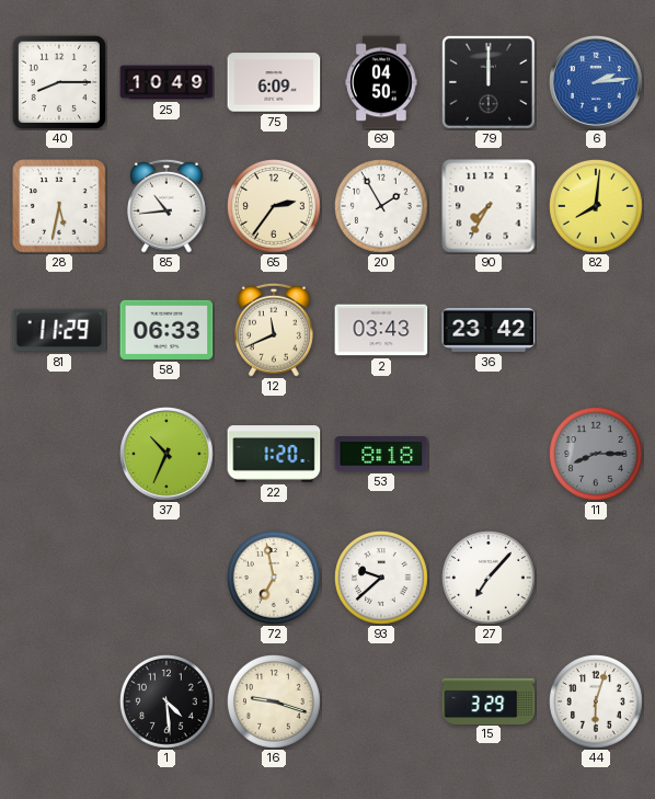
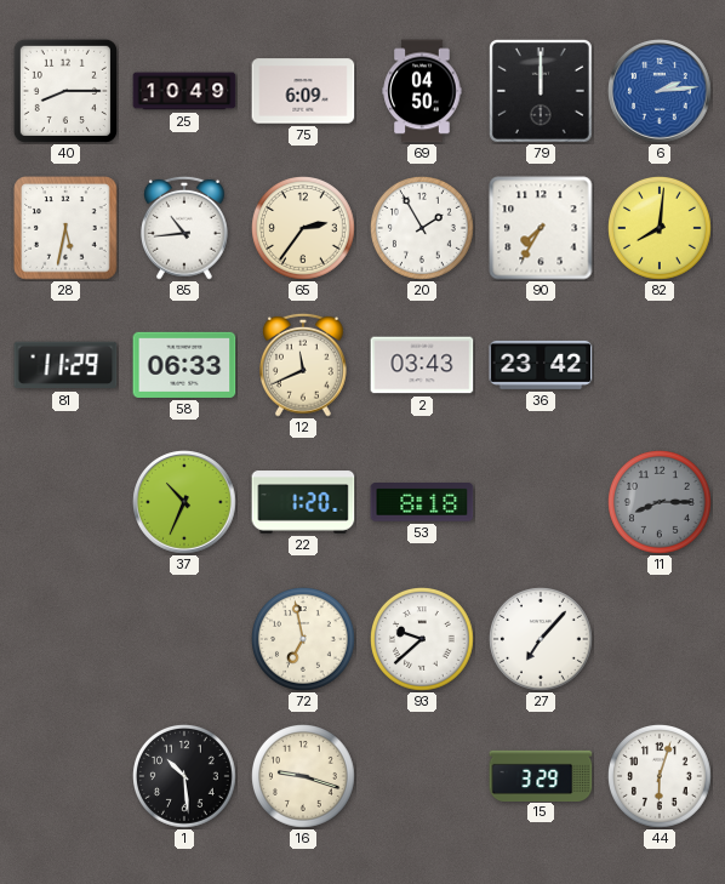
1: 4:29 -> 10:29 (185, 777)
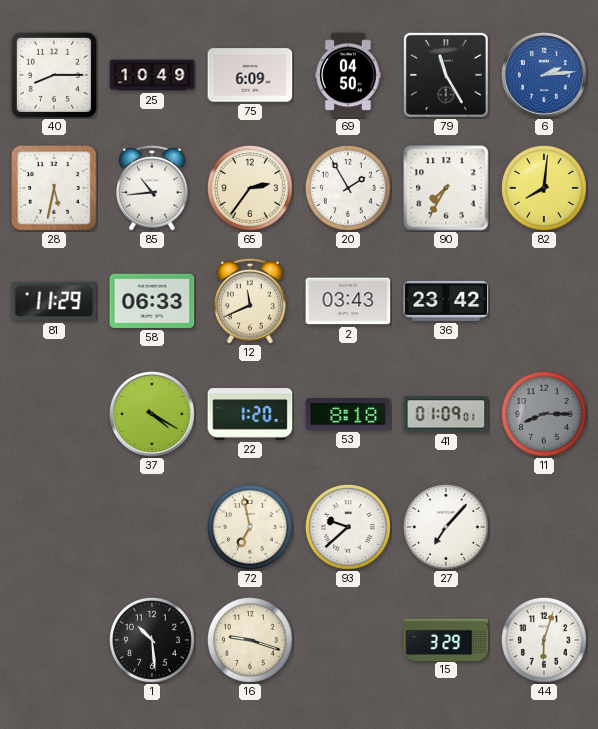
79: 12:00 -> 11:25 (446, 75)
37: 10:34 -> 4:20 (152, 414)
41: none -> 01:09 (446, 414)
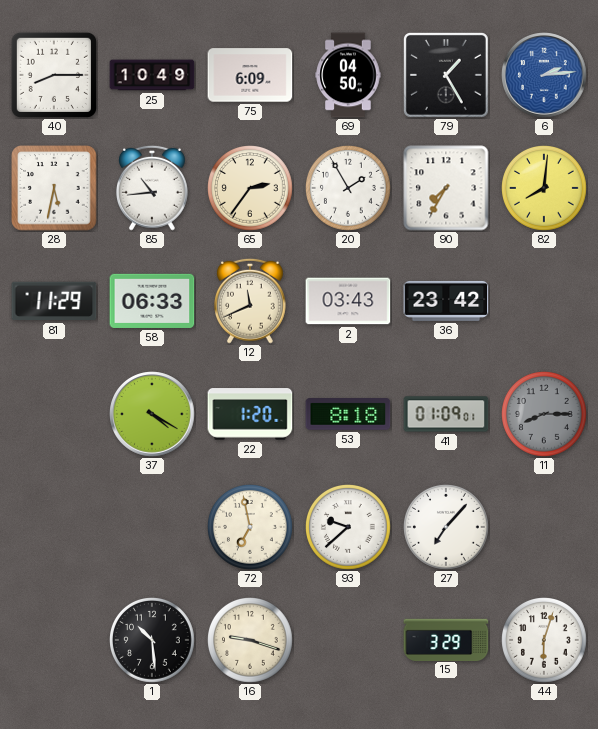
79: 11:25 -> 1:25 (446, 75)
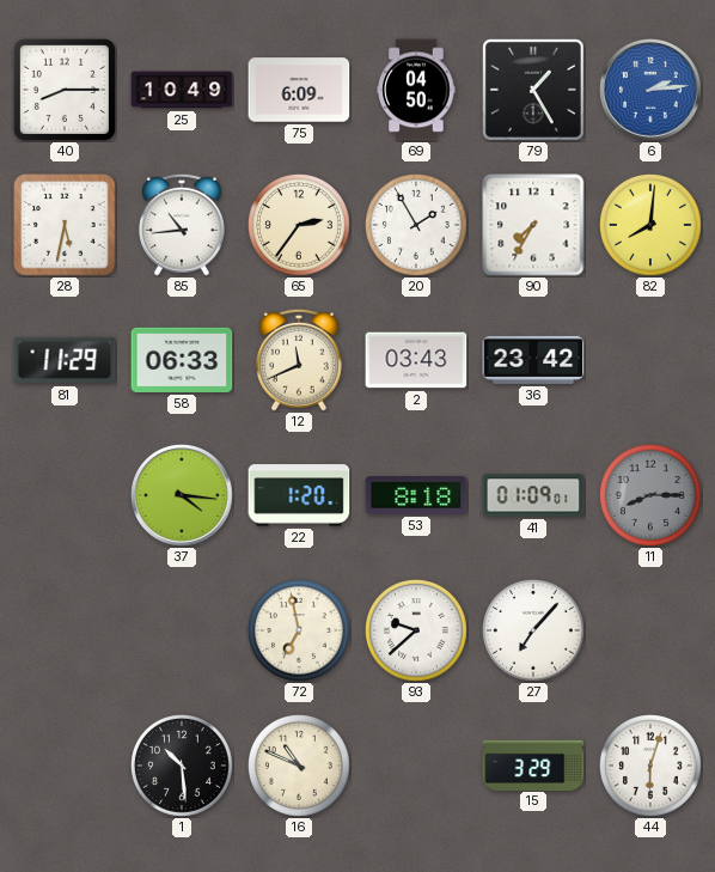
37: 4:20 -> 4:16 (182, 495)
16: 9:18 -> 10:49 (300, 767)
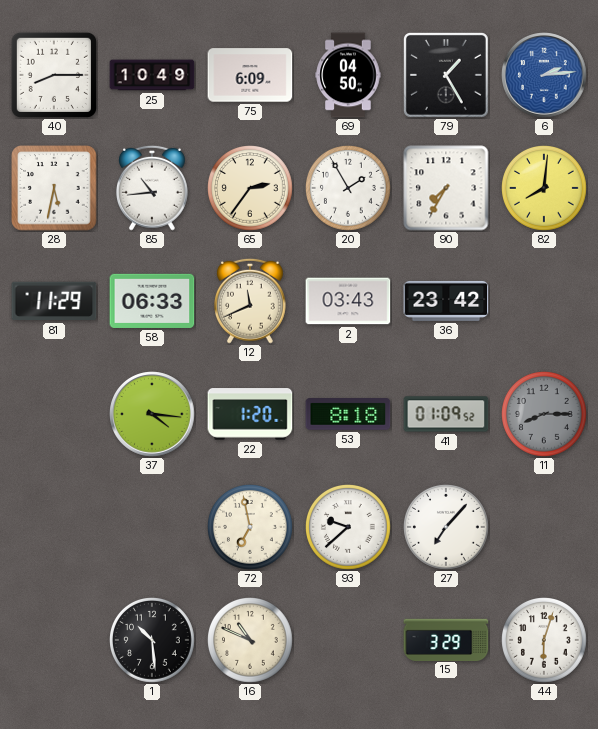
41: 01:09:01 -> 01:09:52 (446, 414)
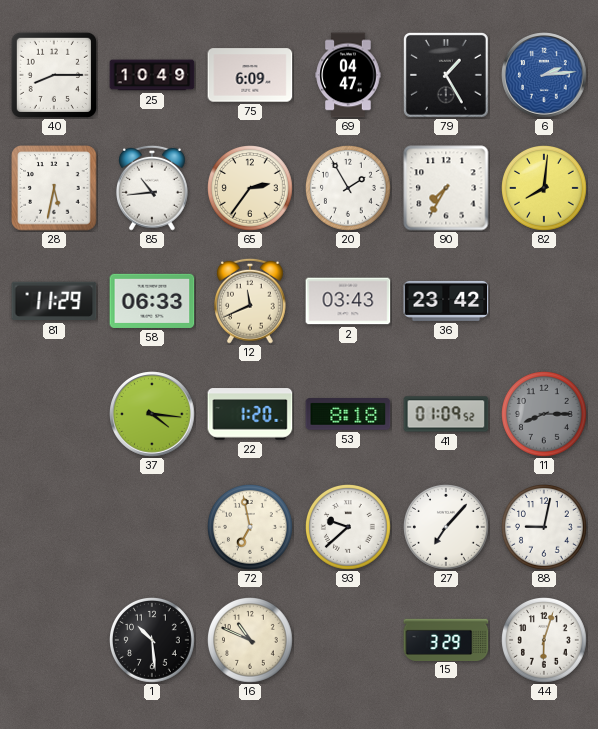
69: 04:50 -> 04:47 (348, 75)
88: none -> 9:02 (545, 528)
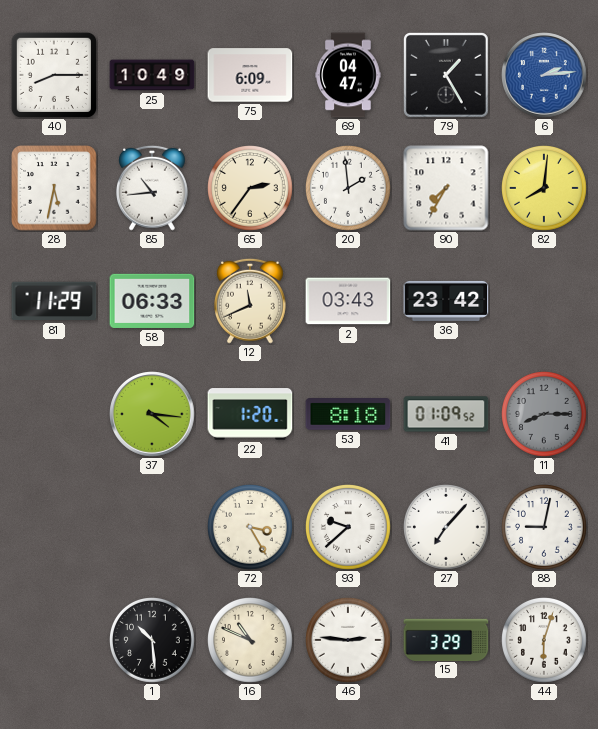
20: 1:55 -> 1:59 (349, 189)
72: 6:58 -> 3:25 (251, 528)
46: none -> 2:46 (349, 641)
